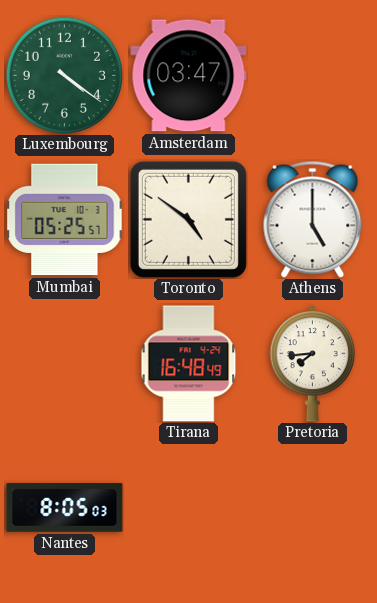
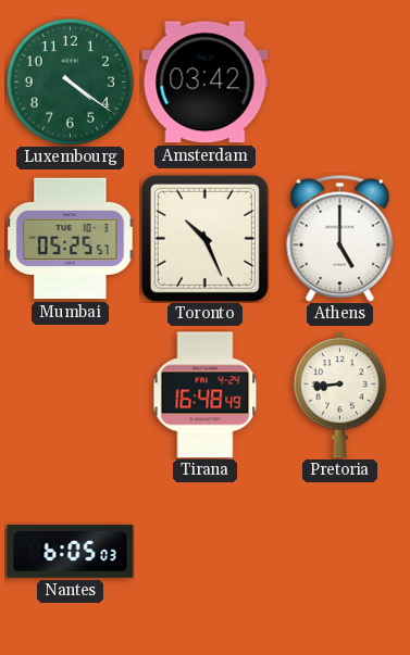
Amsterdam: 03:47 -> 03:42 (206, 83)
Toronto: 4:51 -> 10:26 (204, 238)
Pretoria: 7:44 -> 8:44 (340, 395)
Nantes: 8:05 -> 6:05 (71, 552)
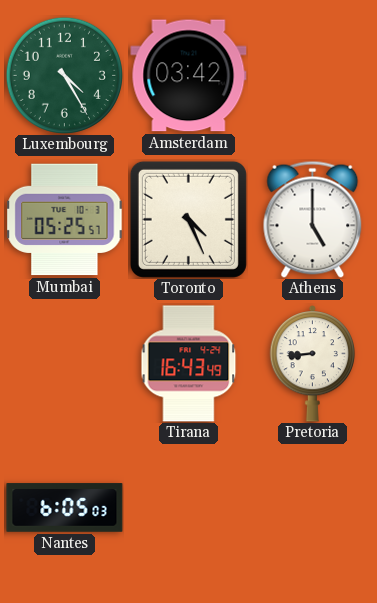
Luxembourg: 4:21 -> 4:25 (64, 75)
Toronto: 10:26 -> 4:26 (188, 219)
Tirana: 16:48 -> 16:43 (189, 364)
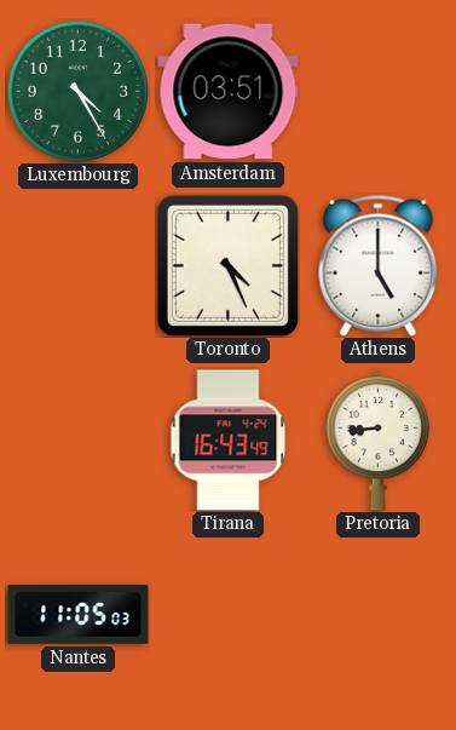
Amsterdam: 03:42 -> 03:51 (229, 92)
Mumbai: 05:25 -> none (65, 220)
Nantes: 6:05 -> 11:05 (79, 615)
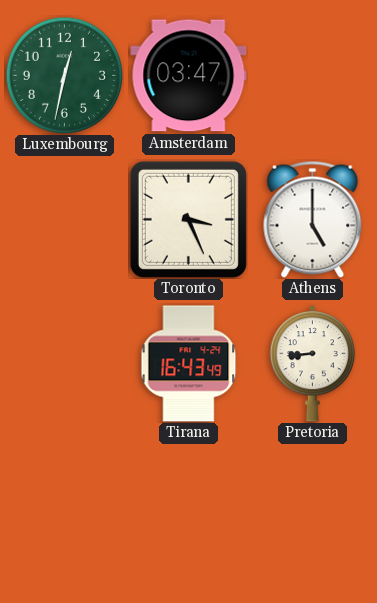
Luxembourg: 4:25 -> 12:32 (64, 75)
Amsterdam: 03:51 -> 03:47 (189, 76)
Toronto: 4:26 -> 3:26 (188, 219)
Nantes: 11:05 -> none (79, 615)
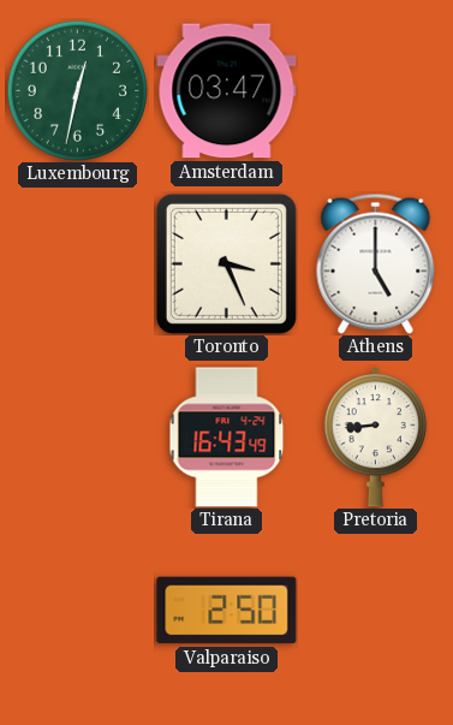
Valparaiso: none -> 2:50 (227, 611)
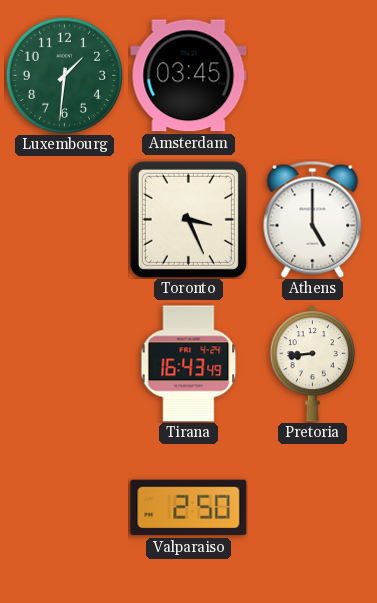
Luxembourg: 12:32 -> 1:31 (64, 75)
Amsterdam: 03:47 -> 03:45 (189, 76)
